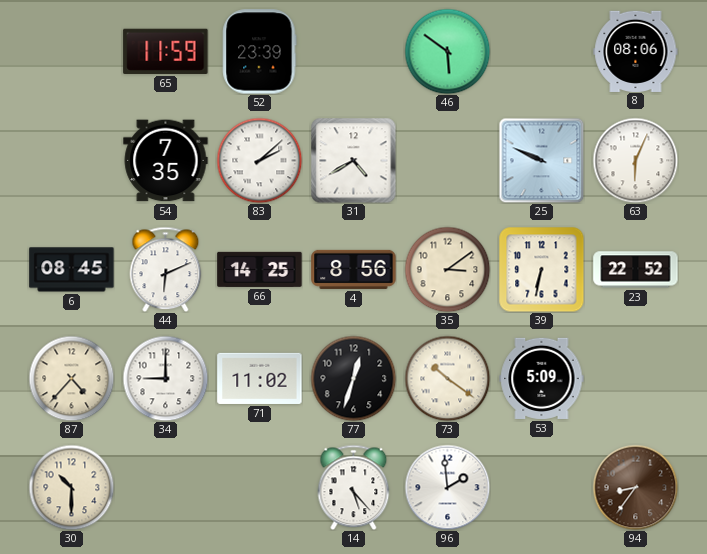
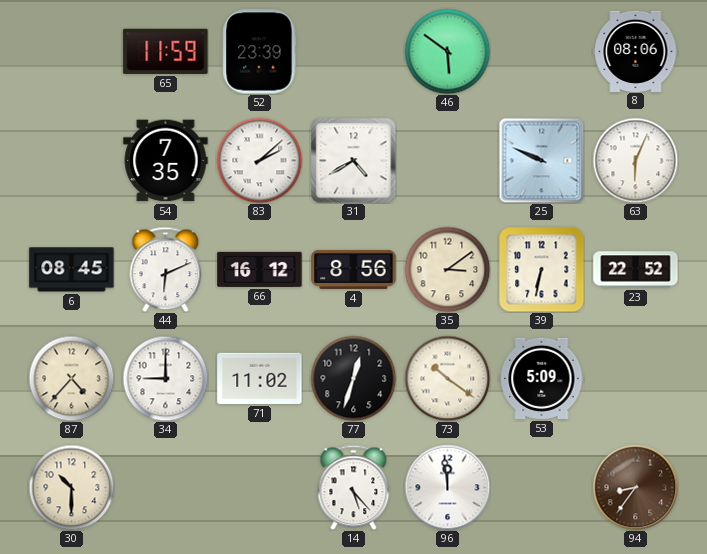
66: 14:25 -> 16:12 (260, 269)
96: 1:59 -> 11:59 (447, 487)
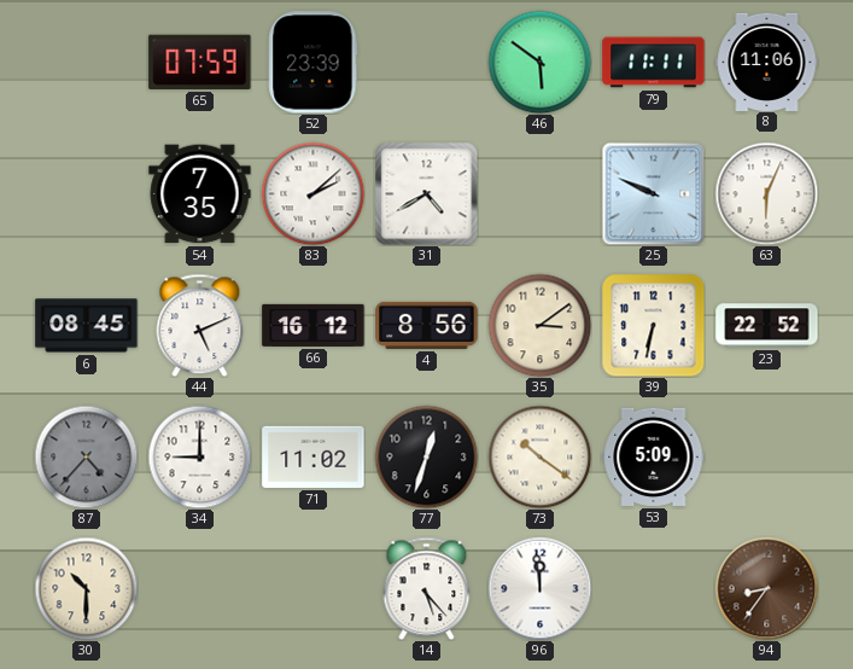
65: 11:59 -> 07:59 (200, 62)
79: none -> 11:11 (654, 63)
8: 08:06 -> 11:06 (767, 62)
44: 6:11 -> 5:11 (200, 325)
87 dial: cream -> grey (86, 456)
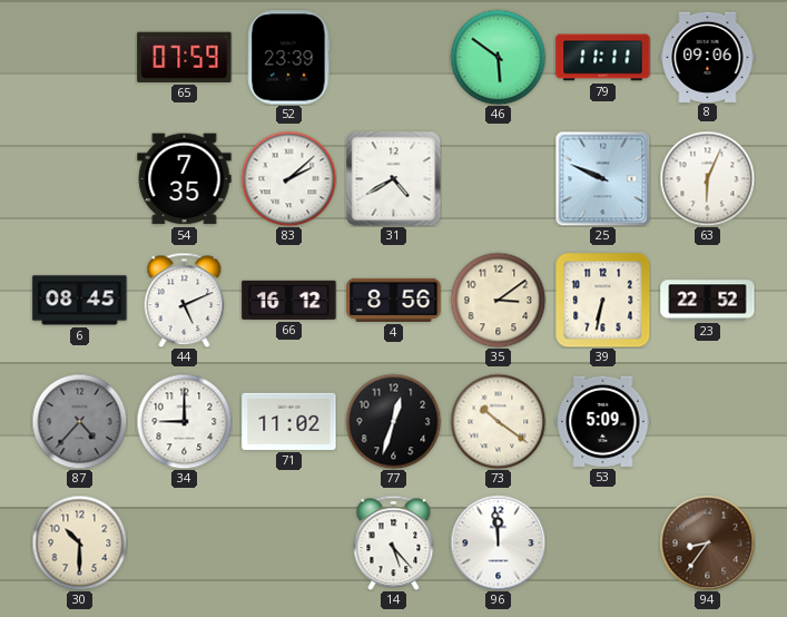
8: 11:06 -> 09:06 (708, 57)
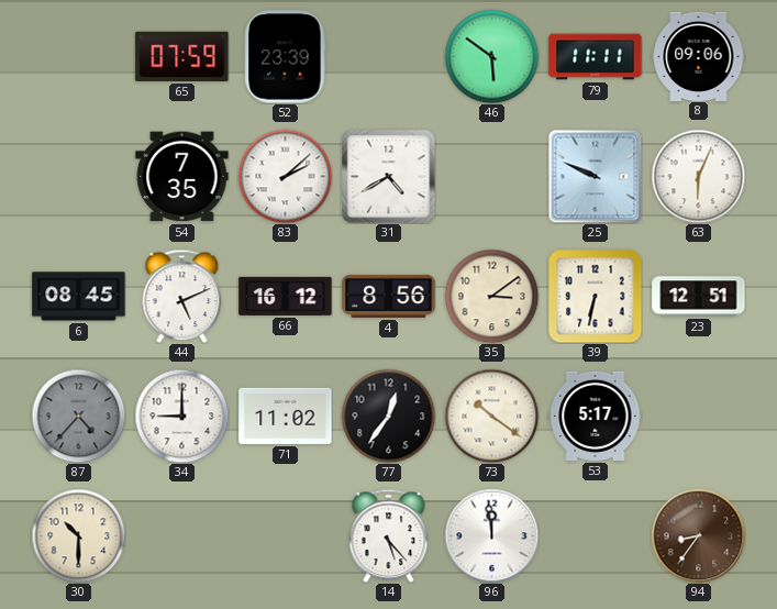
23: 22:52 -> 12:51 (699, 297)
77: 12:33 -> 12:36 (388, 416)
53: 5:09 -> 5:17 (596, 416)
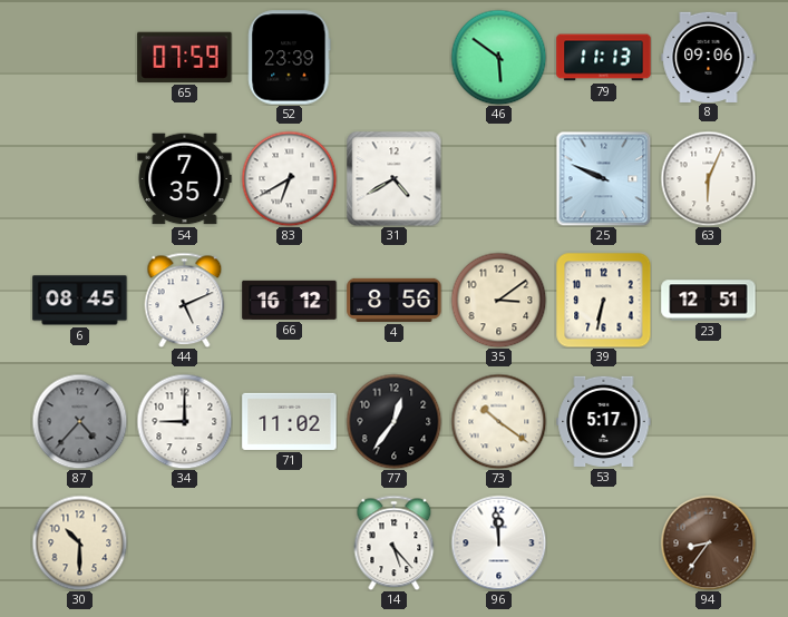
79: 11:11 -> 11:13 (604, 58)
83: 2:08 -> 6:40 (289, 178)
